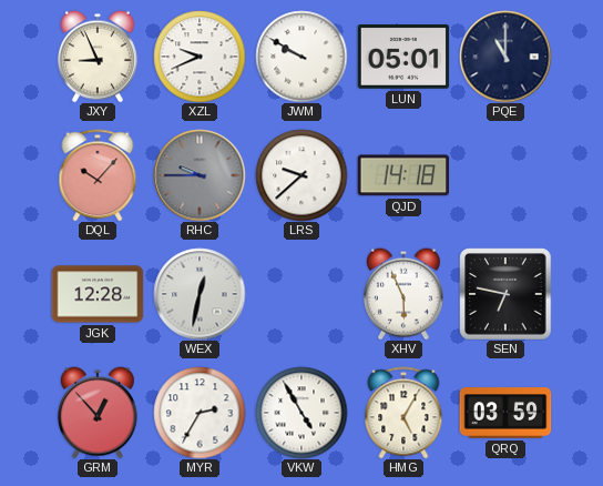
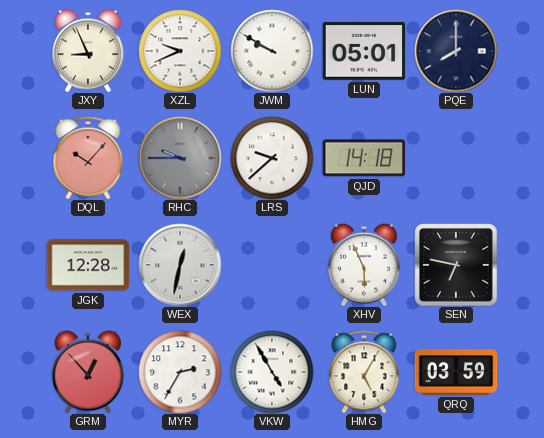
PQE: 11:00 -> 8:00 (456, 51)
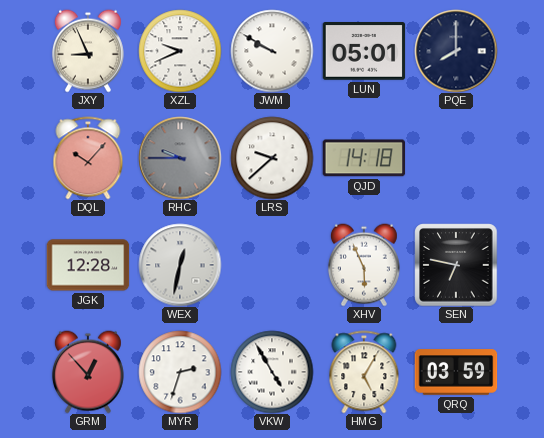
MYR: 2:35 -> 2:33 (180, 372)
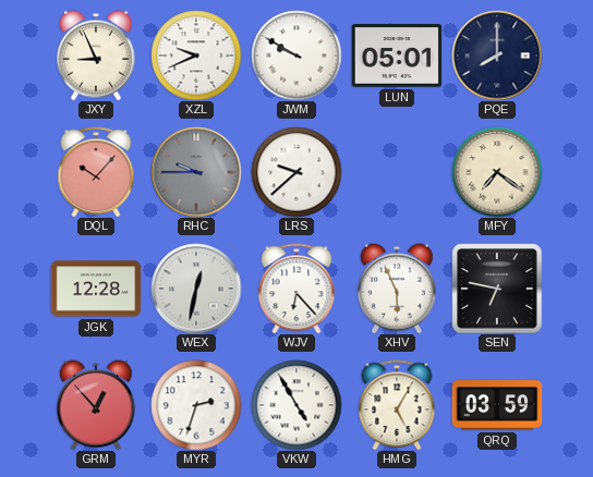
QJD: 14:18 -> none (364, 158)
MFY: none -> 7:21 (497, 172)
WJV: none -> 6:23 (296, 289)
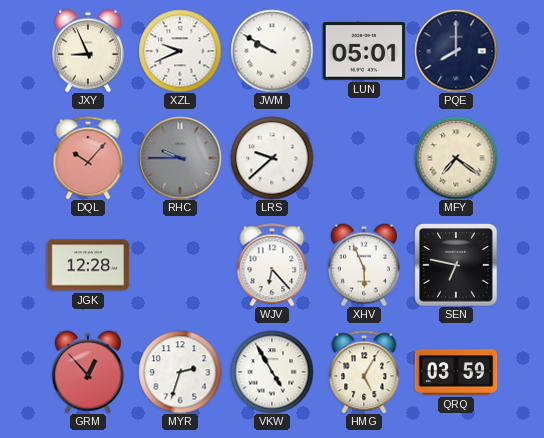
WEX: 12:32 -> none (196, 289)
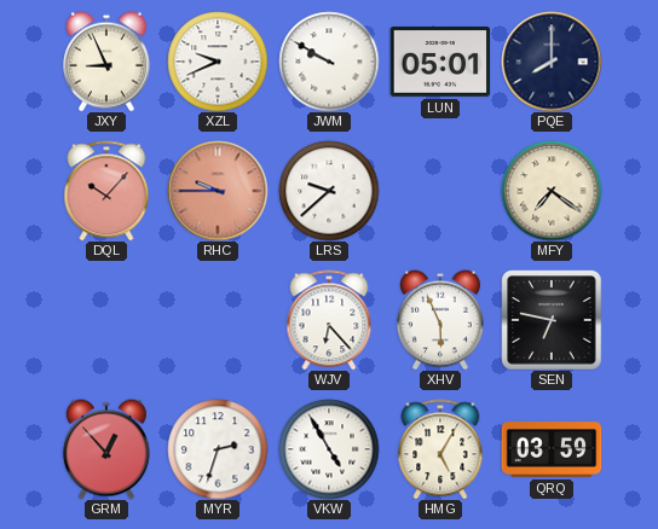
RHC dial: grey -> salmon (218, 191)
JGK: 12:28 -> none (88, 265)
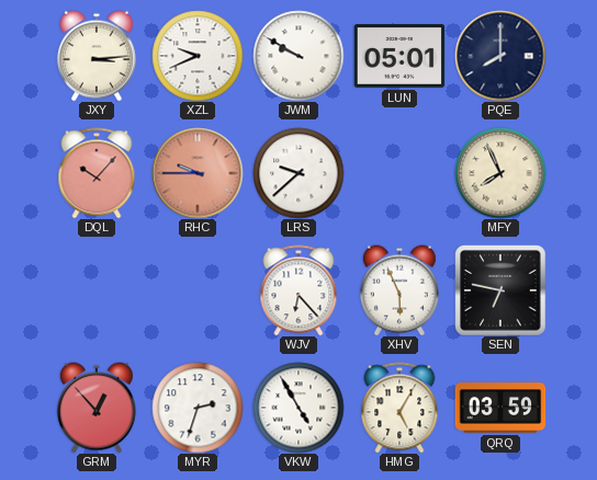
JXY: 8:56 -> 3:14 (97, 56)
MFY: 7:21 -> 7:56 (500, 173)
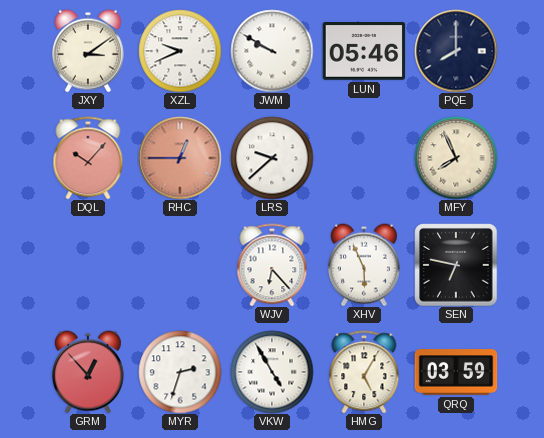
JXY: 3:14 -> 3:09 (88, 51)
LUN: 05:01 -> 05:46 (364, 52)
RHC: 9:45 -> 12:45 (180, 158)
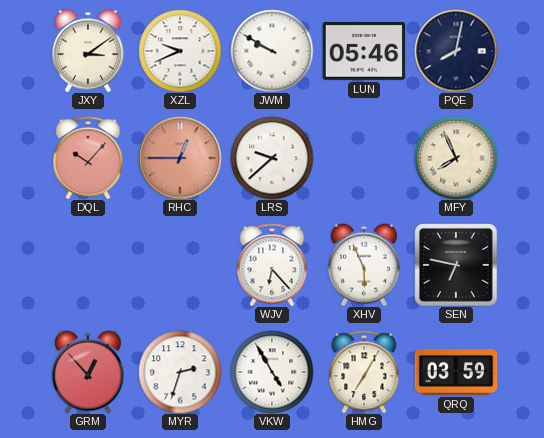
PQE: 8:00 -> 8:02 (456, 51)
HMG: 5:05 -> 7:05 (364, 372)
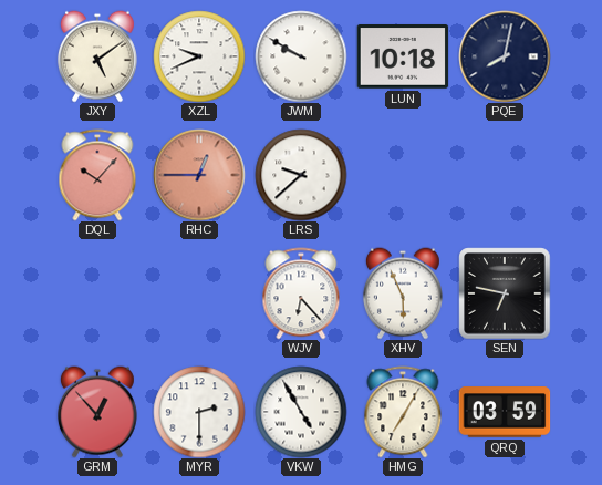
JXY: 3:09 -> 5:09 (97, 56)
LUN: 05:46 -> 10:18 (403, 58)
MFY: 7:56 -> none (456, 158)
MYR: 2:33 -> 2:30 (199, 412)
